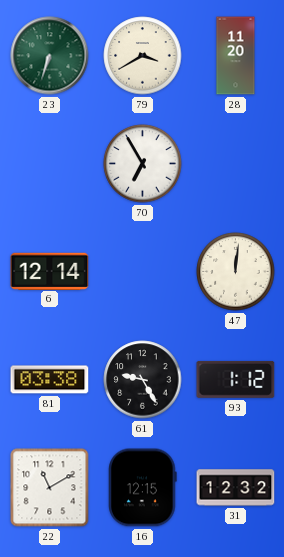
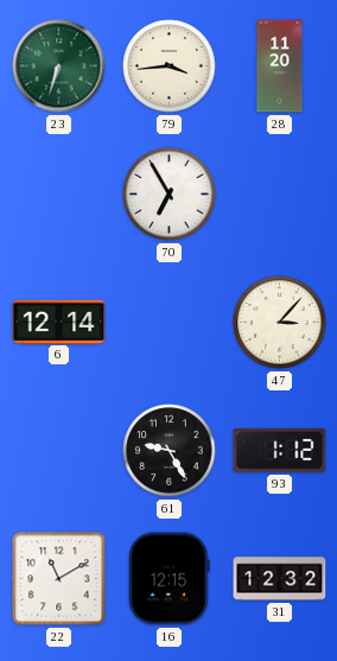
79: 3:40 -> 3:44 (170, 66)
47: 12:01 -> 3:07 (280, 323)
81: 03:38 -> none (50, 380)
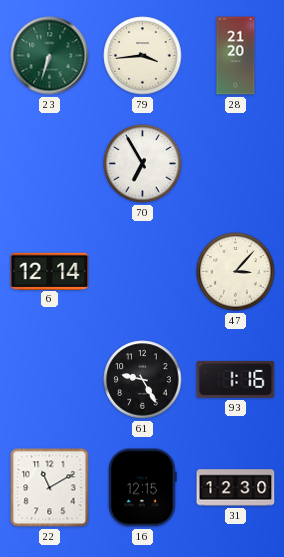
28: 11:20 -> 21:20 (236, 56)
93: 1:12 -> 1:16 (236, 379)
31: 12:32 -> 12:30 (236, 488)
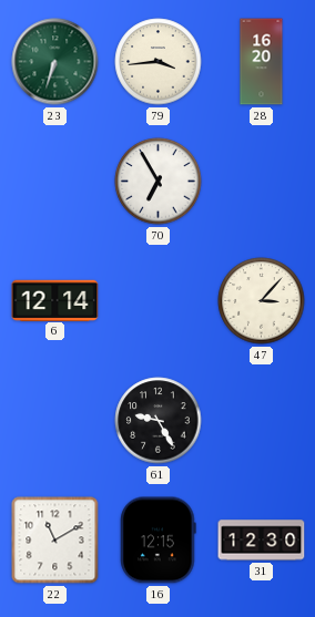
28: 21:20 -> 16:20 (262, 62)
93: 1:16 -> none (236, 379)
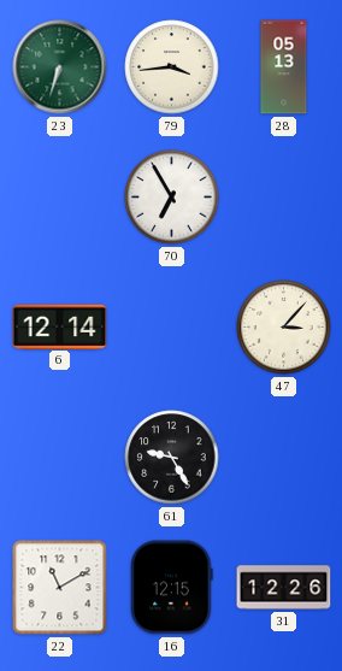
28: 16:20 -> 05:13 (284, 67)
31: 12:30 -> 12:26 (284, 588)
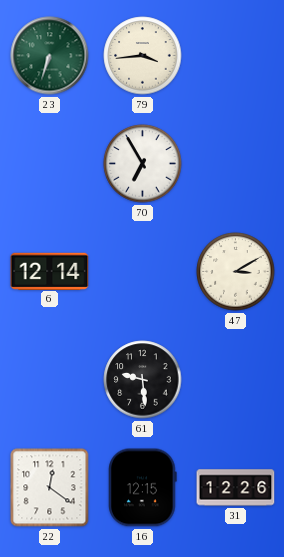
28: 05:13 -> none (284, 67)
47: 3:07 -> 3:10 (236, 272)
61: 9:25 -> 9:29 (143, 380)
22: 11:10 -> 12:21 (50, 488)
